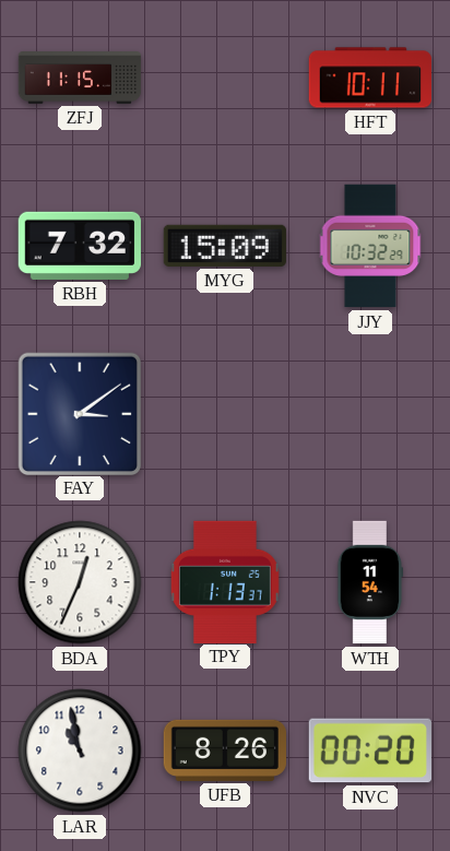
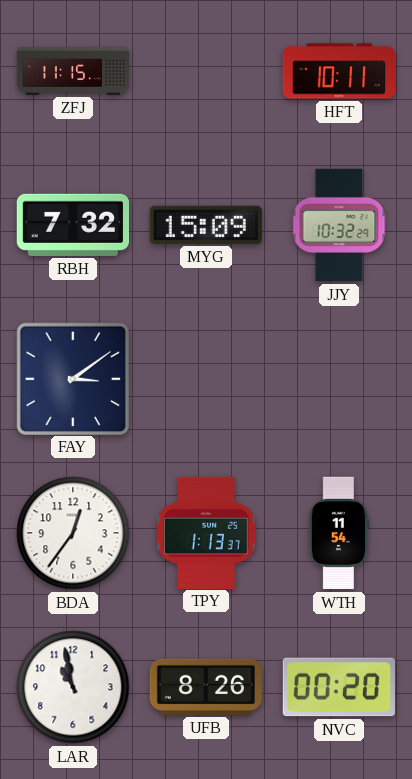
BDA: 12:34 -> 12:36 (73, 533)
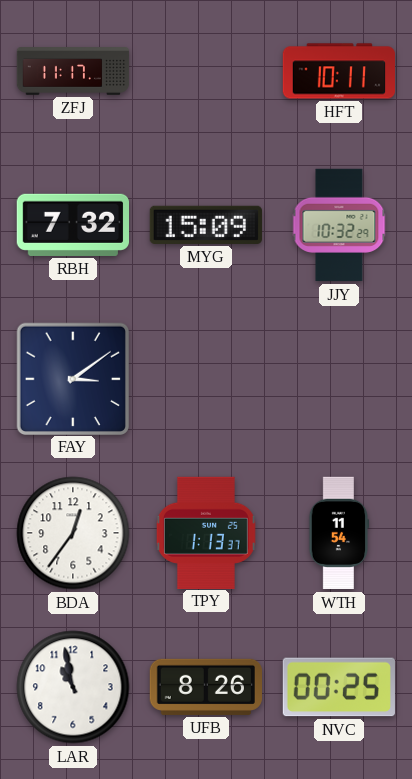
ZFJ: 11:15 -> 11:17 (73, 71)
NVC: 00:20 -> 00:25 (339, 687)
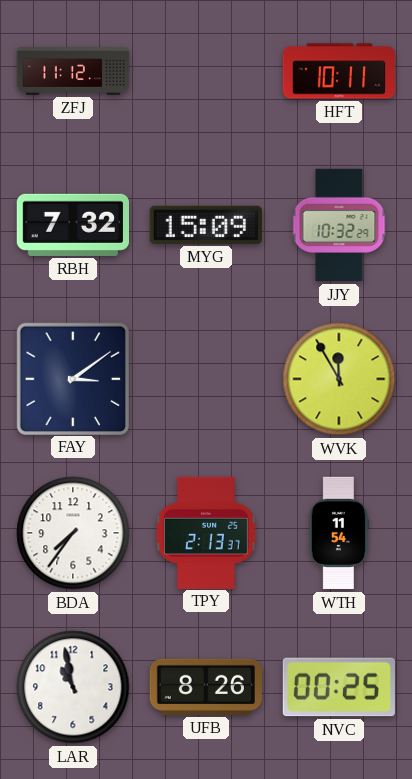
ZFJ: 11:17 -> 11:12 (73, 71)
WVK: none -> 11:55 (339, 379)
BDA: 12:36 -> 7:36 (73, 533)
TPY: 1:13 -> 2:13 (206, 532)
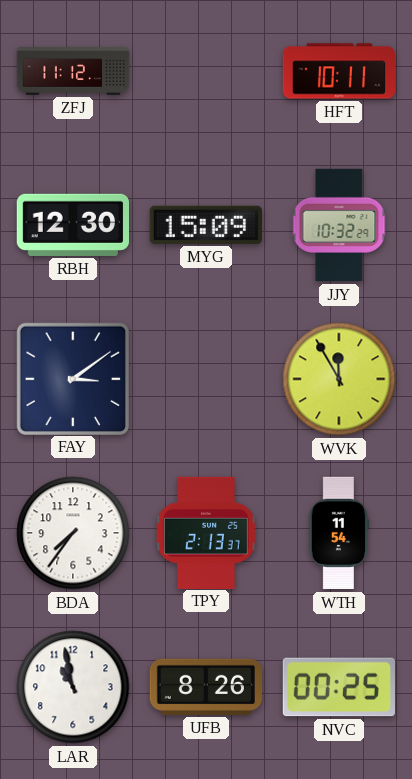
RBH: 7:32 -> 12:30 (72, 225)
